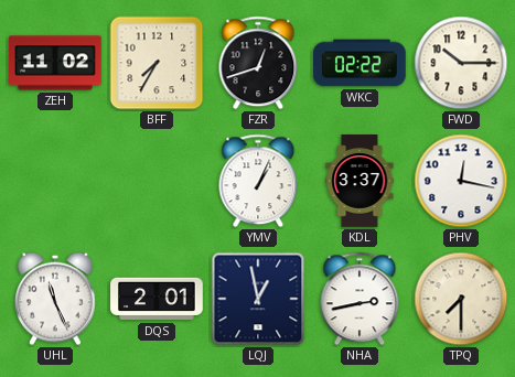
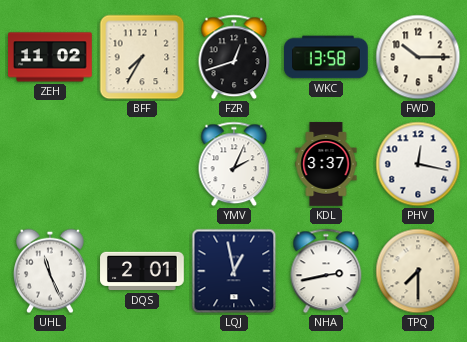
WKC: 02:22 -> 13:58 (327, 57)
YMV: 1:04 -> 2:04 (234, 164)
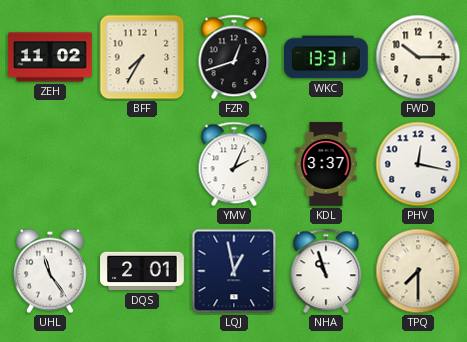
WKC: 13:58 -> 13:31 (327, 57)
UHL: 11:26 -> 11:24 (51, 271)
NHA: 2:43 -> 10:57 (326, 271)
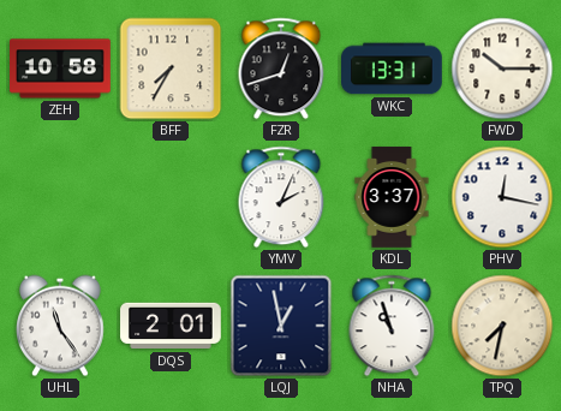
ZEH: 11:02 -> 10:58 (60, 68)
TPQ: 7:30 -> 7:32 (502, 326)
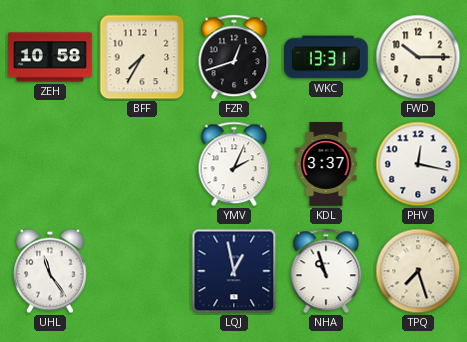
DQS: 2:01 -> none (171, 326)
TPQ: 7:32 -> 7:27 (418, 271)
